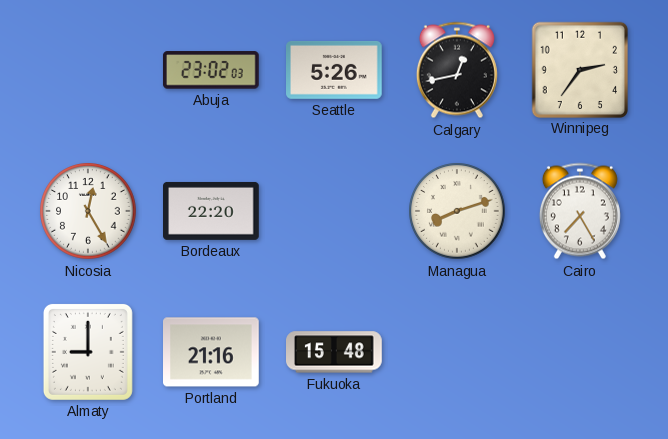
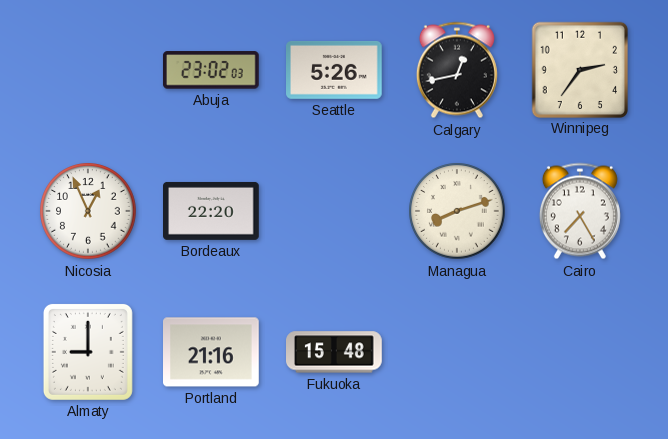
Nicosia: 12:25 -> 12:56 (88, 211)
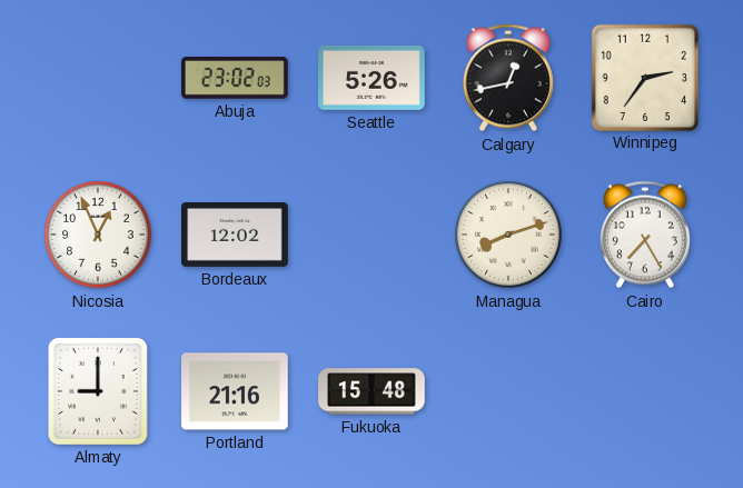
Bordeaux: 22:20 -> 12:02 (236, 235)
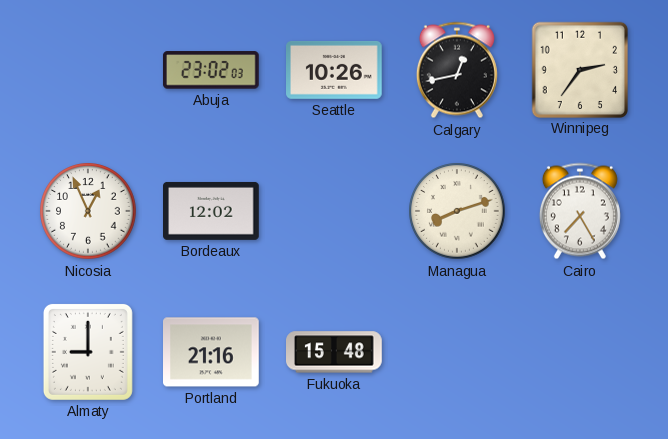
Seattle: 5:26 -> 10:26 (335, 70)
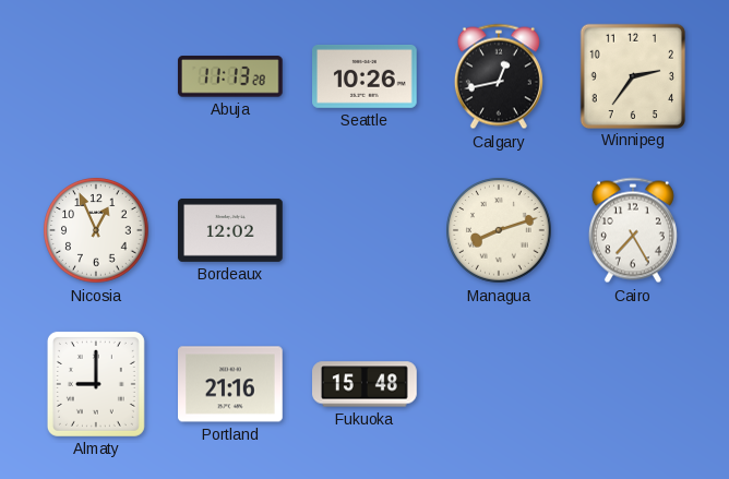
Abuja: 23:02 -> 11:13 (230, 76)
